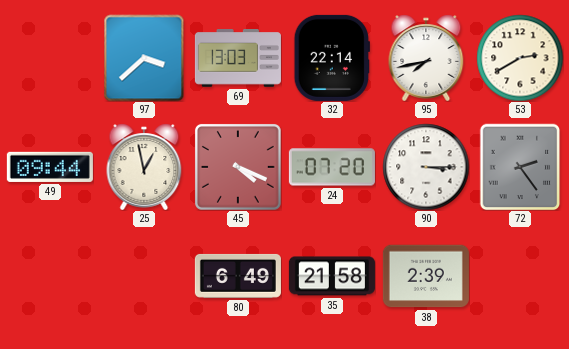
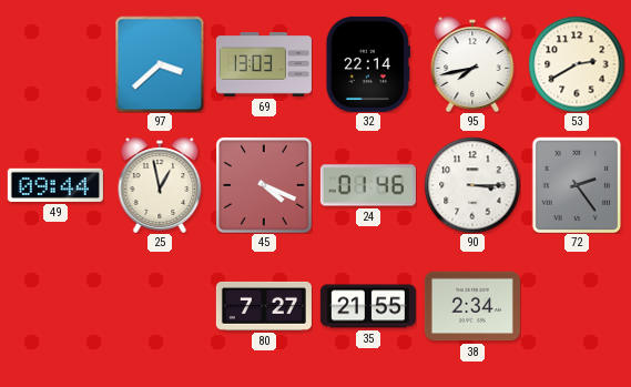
24: 07:20 -> 01:46 (368, 185)
80: 6:49 -> 7:27 (264, 306)
35: 21:58 -> 21:55 (368, 306)
38: 2:39 -> 2:34 (472, 306)
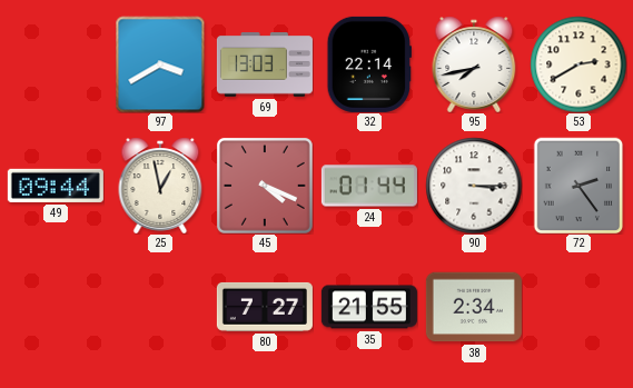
97: 3:38 -> 3:40 (160, 64)
24: 01:46 -> 01:44 (369, 186)
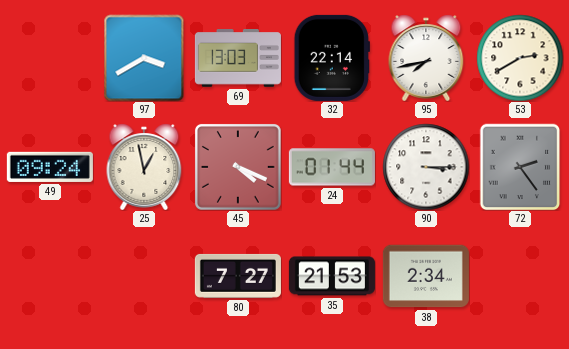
49: 09:44 -> 09:24 (50, 167)
35: 21:55 -> 21:53 (332, 276)
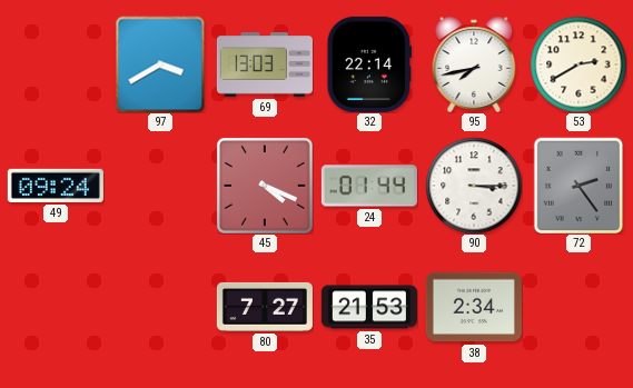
25: 12:58 -> none (144, 167)
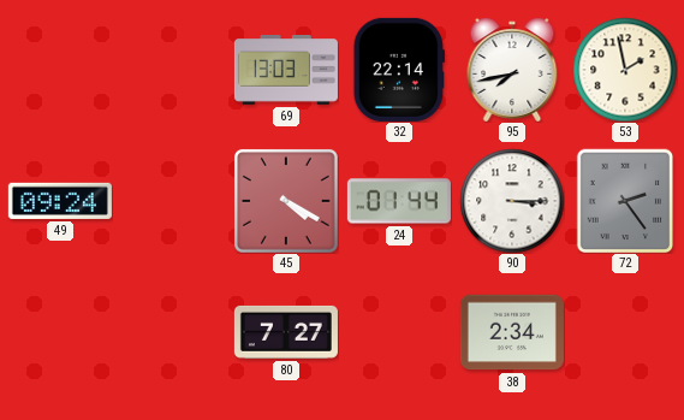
97: 3:40 -> none (160, 64)
53: 2:40 -> 1:58 (625, 70)
45: 4:19 -> 4:20 (286, 201)
35: 21:53 -> none (369, 307)
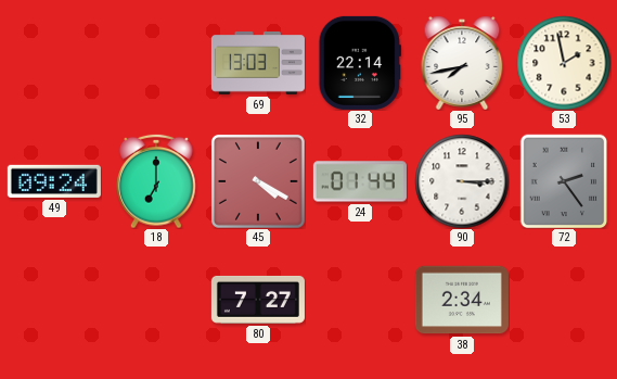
18: none -> 7:00 (156, 181)
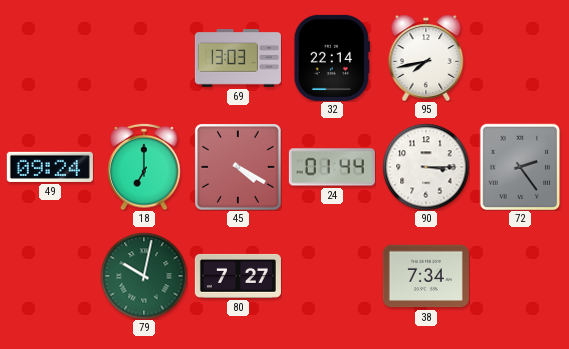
53: 1:58 -> none (564, 63)
79: none -> 10:02 (144, 276)
38: 2:34 -> 7:34 (426, 276)
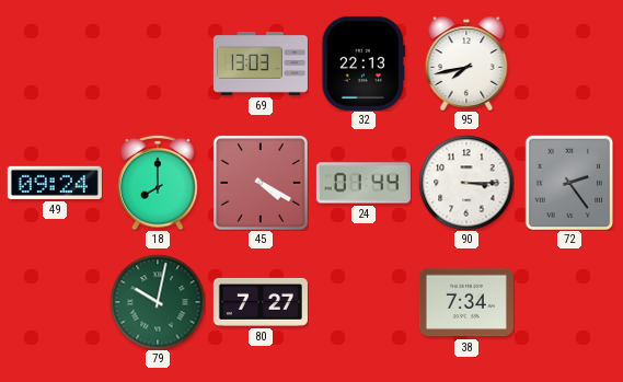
32: 22:14 -> 22:13 (362, 63)
18: 7:00 -> 8:00 (158, 183)
